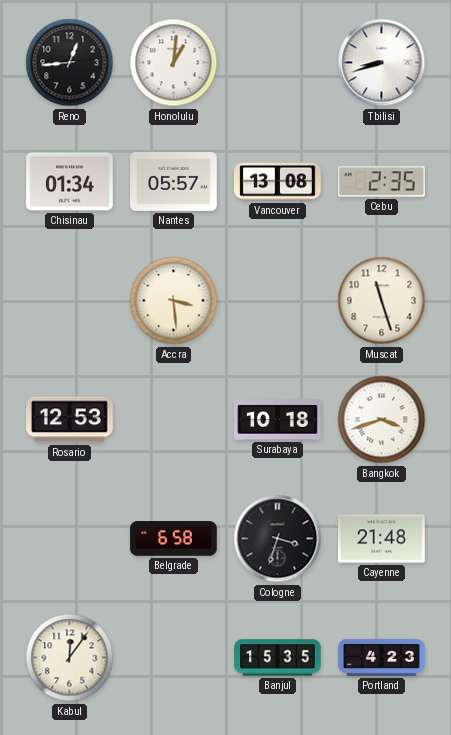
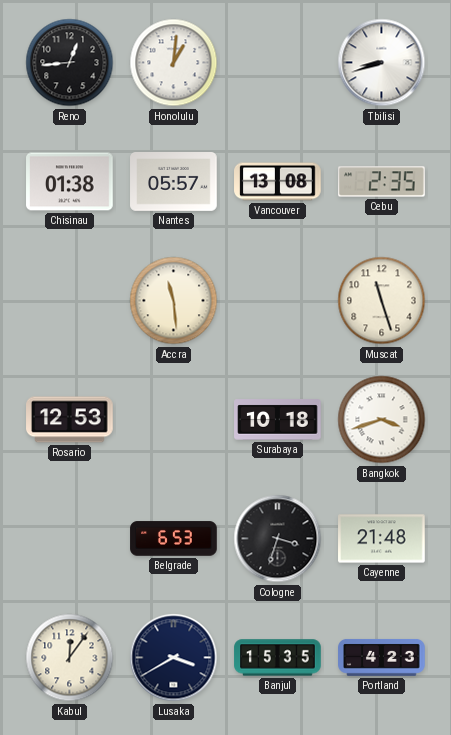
Chisinau: 01:34 -> 01:38 (70, 182)
Accra: 3:29 -> 11:29 (174, 301)
Belgrade: 6:58 -> 6:53 (174, 539)
Lusaka: none -> 3:40 (174, 658)
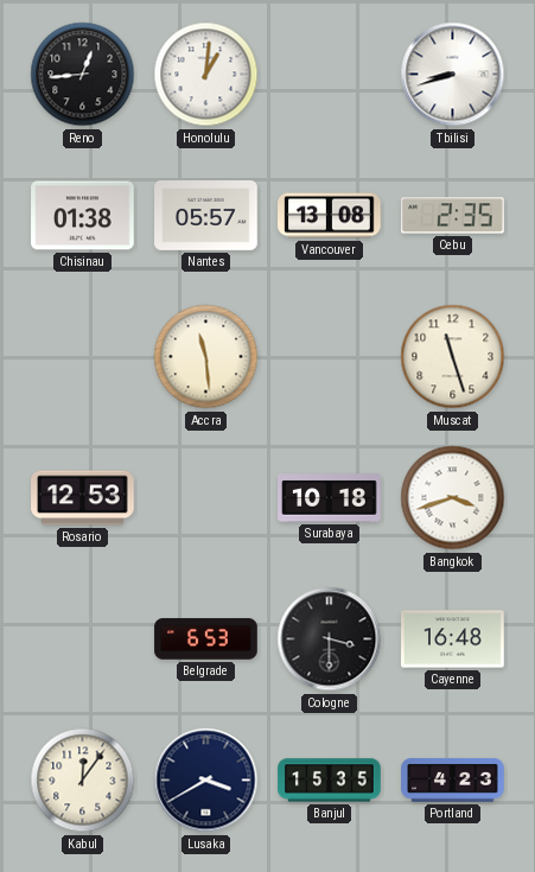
Cologne: 3:33 -> 3:30 (330, 639)
Cayenne: 21:48 -> 16:48 (453, 639)
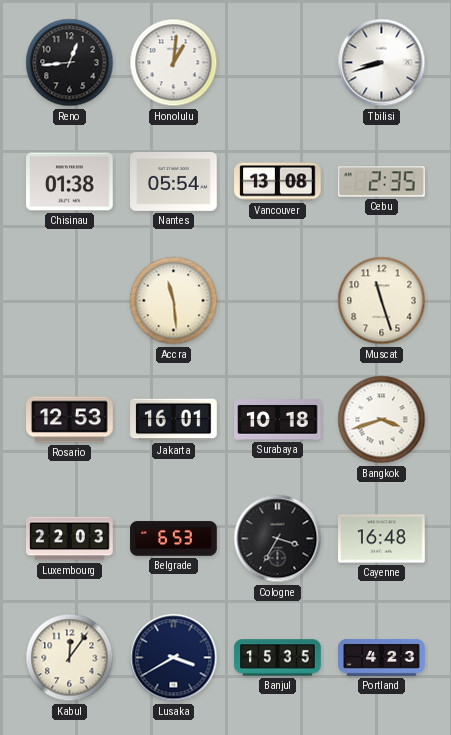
Nantes: 05:57 -> 05:54 (174, 182)
Jakarta: none -> 16:01 (174, 420)
Luxembourg: none -> 22:03 (70, 539)
Cologne: 3:30 -> 3:35 (278, 539)
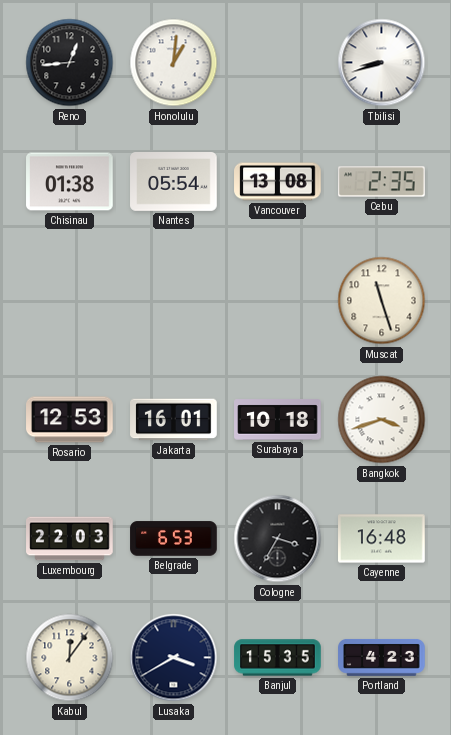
Accra: 11:29 -> none (174, 301)
